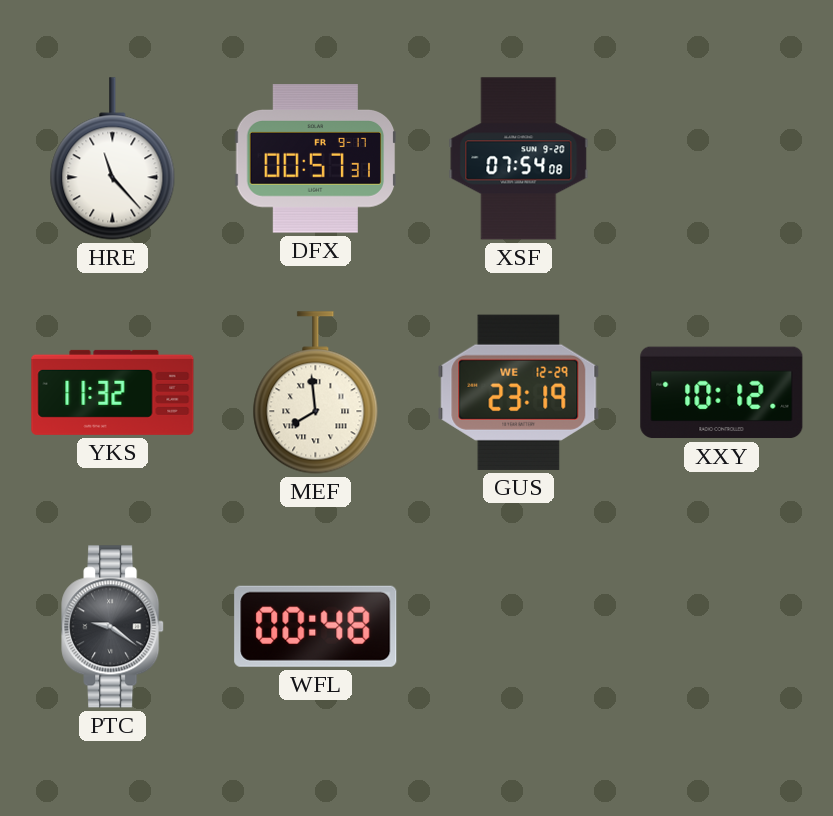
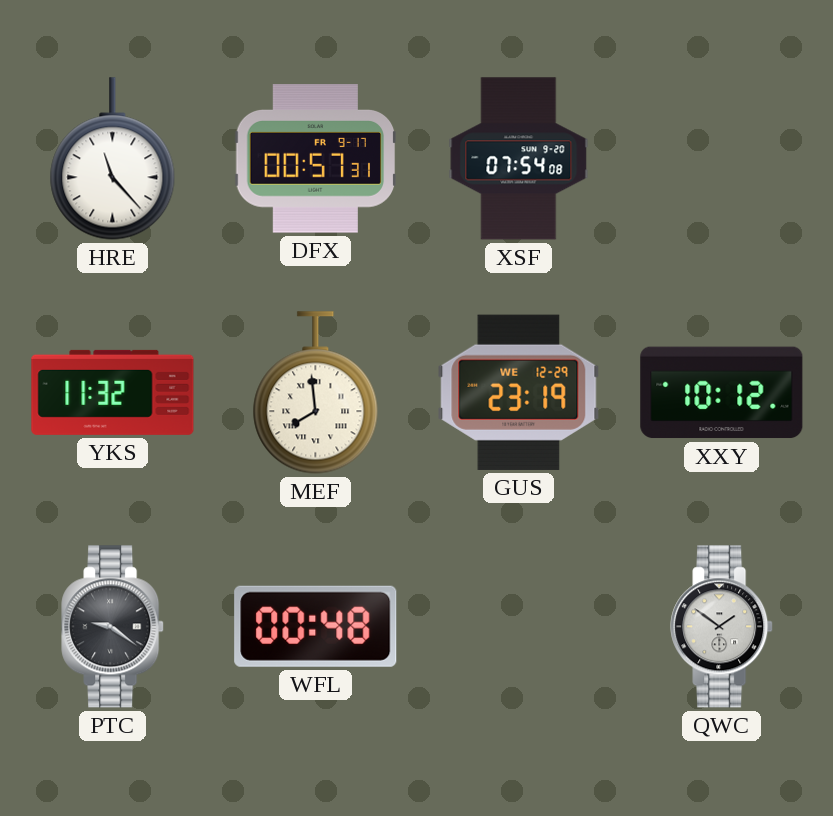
QWC: none -> 1:51 (722, 627)
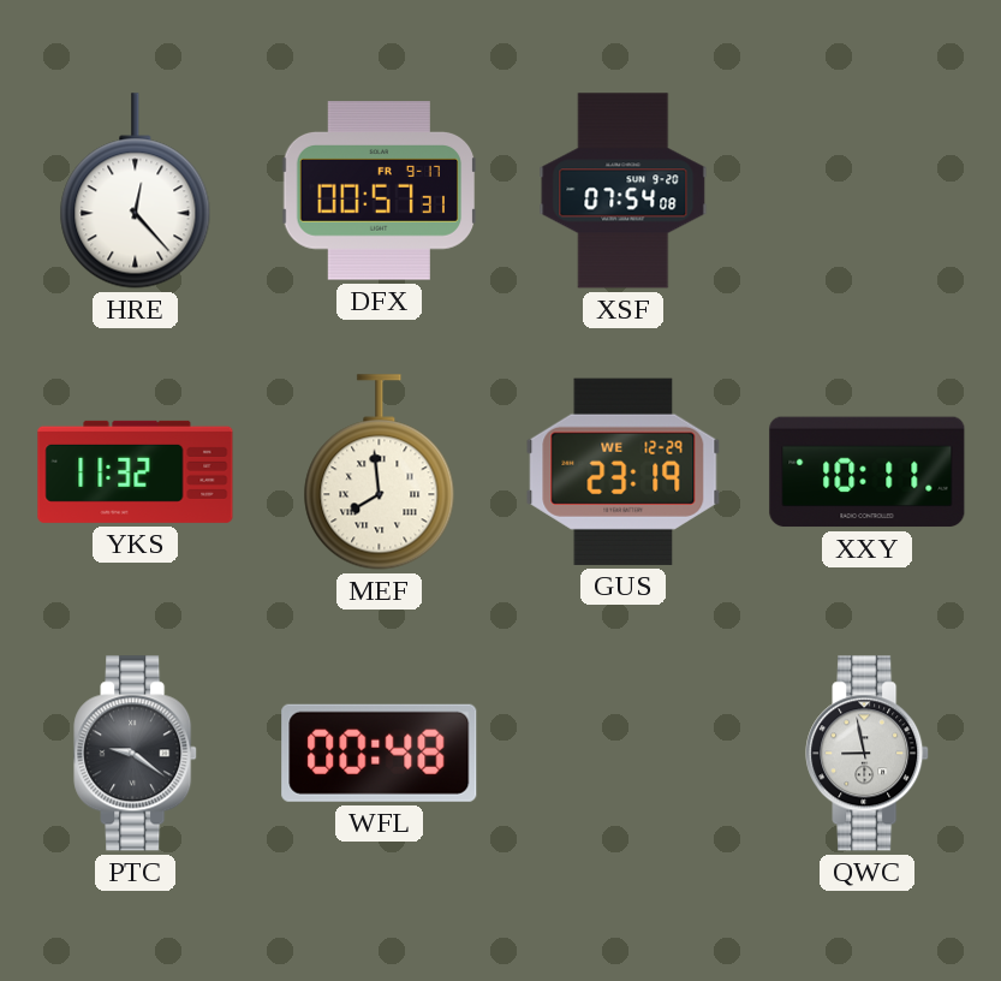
HRE: 11:23 -> 12:23 (136, 191)
XXY: 10:12 -> 10:11 (868, 472)
QWC: 1:51 -> 8:58 (868, 754)
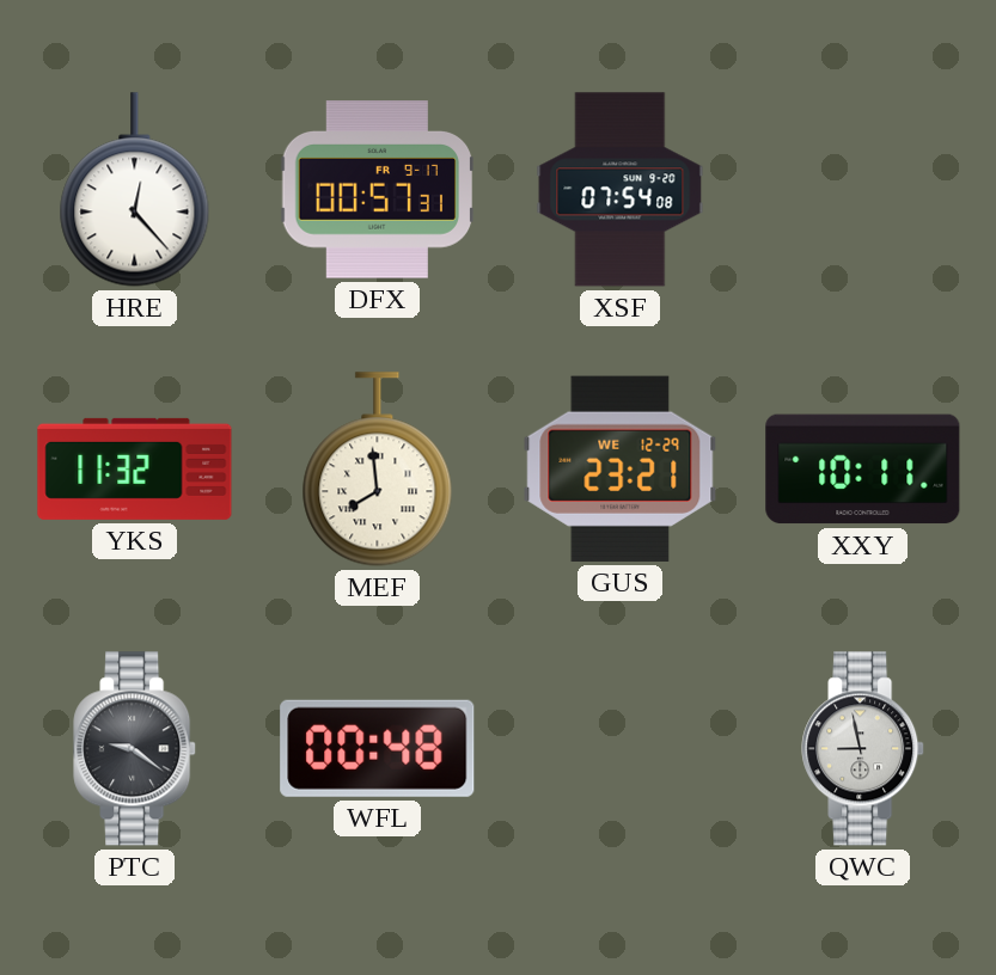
GUS: 23:19 -> 23:21 (621, 468)
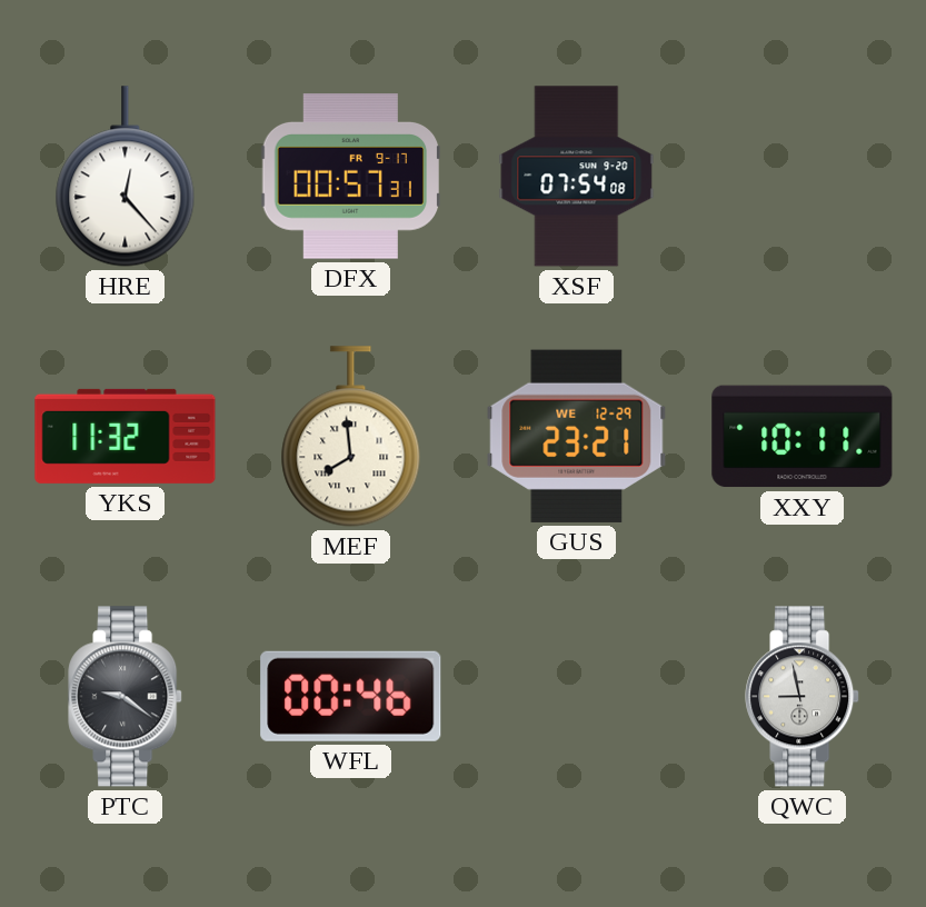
WFL: 00:48 -> 00:46 (351, 696)
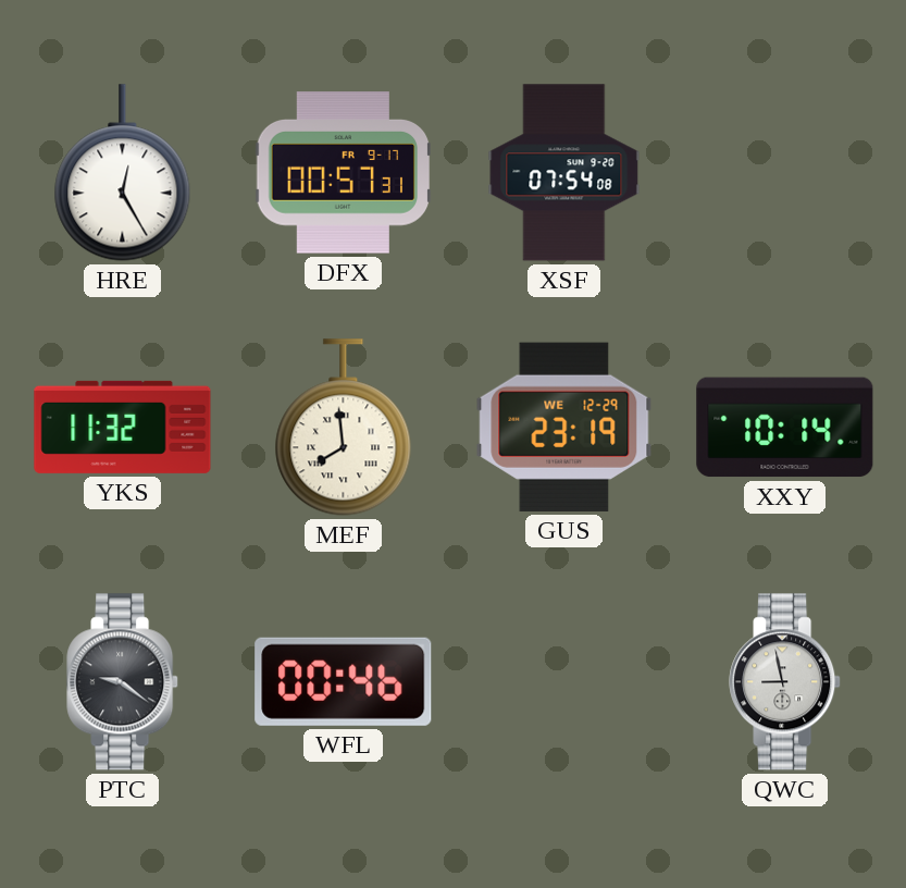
HRE: 12:23 -> 12:25 (123, 173)
GUS: 23:21 -> 23:19 (564, 427)
XXY: 10:11 -> 10:14 (785, 428)
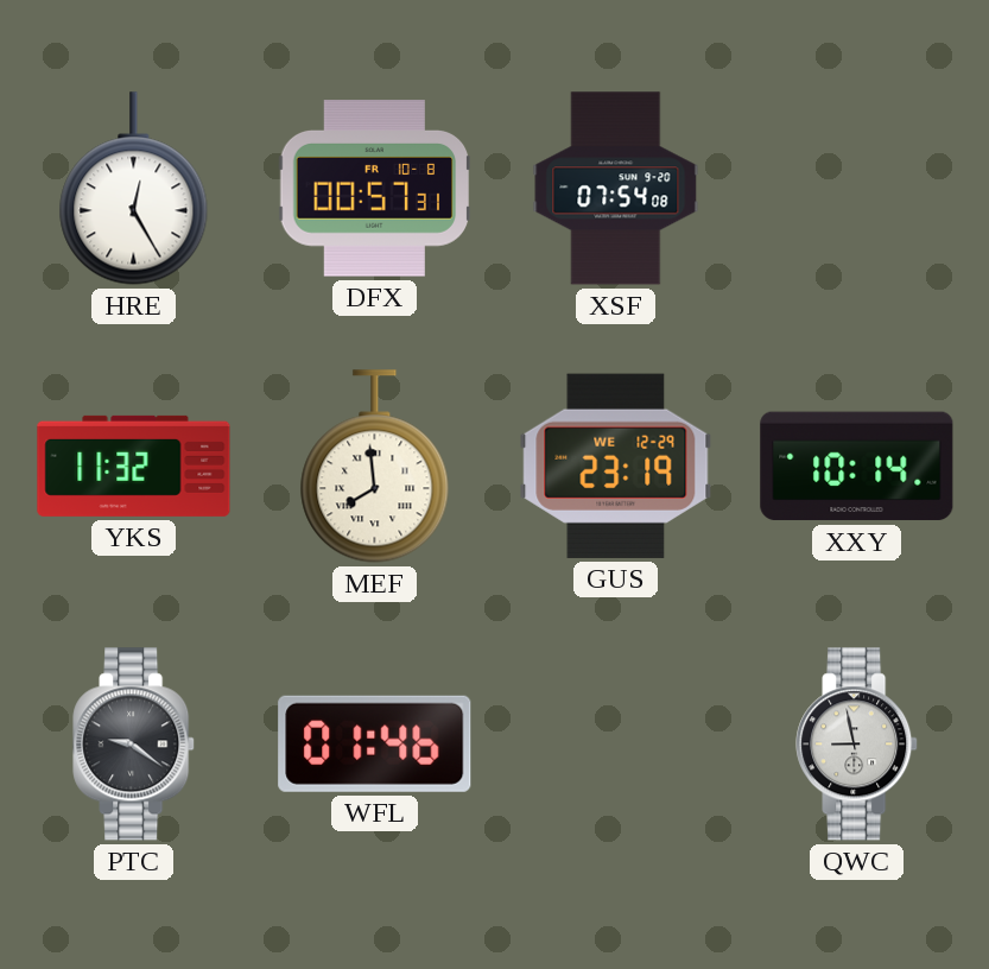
DFX date: FR 9-17 -> FR 10-8 (375, 189)
WFL: 00:46 -> 01:46 (375, 743)
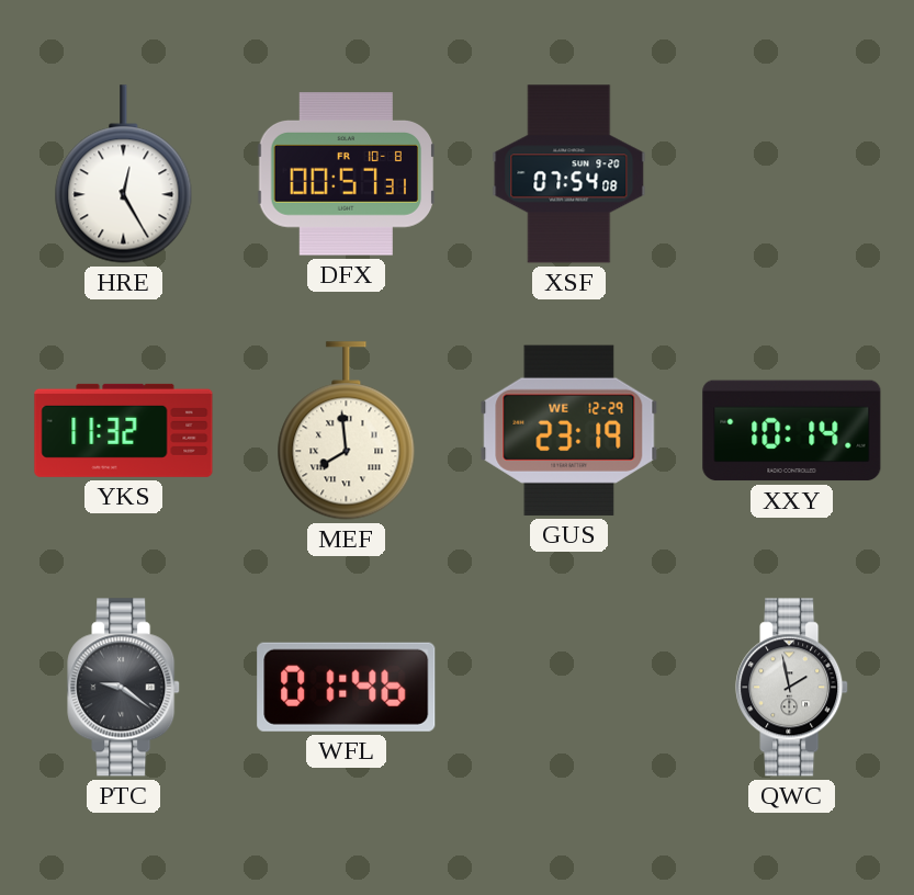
QWC: 8:58 -> 1:58 (792, 688)
